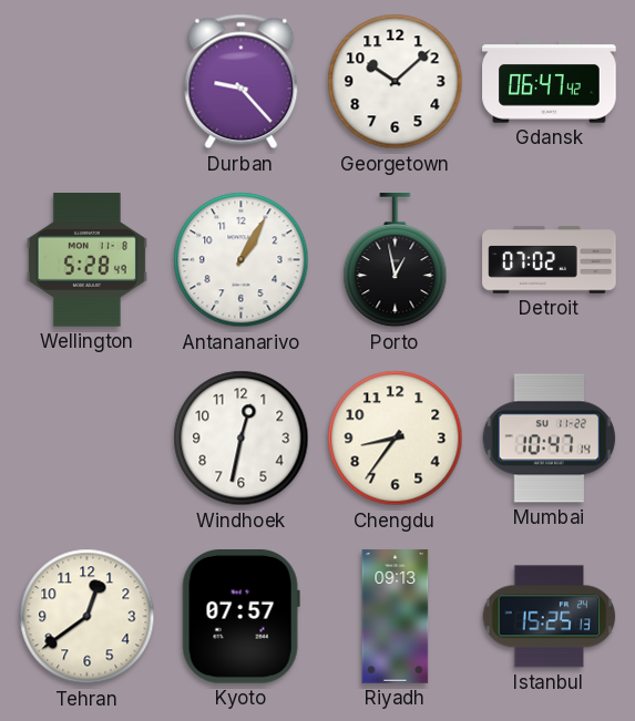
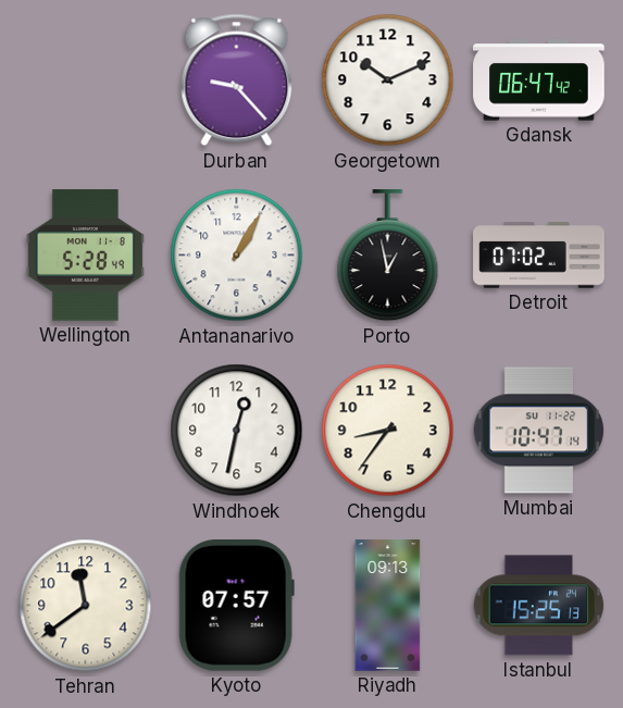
Georgetown: 10:08 -> 10:11 (388, 80)
Tehran: 12:39 -> 11:39 (86, 606)
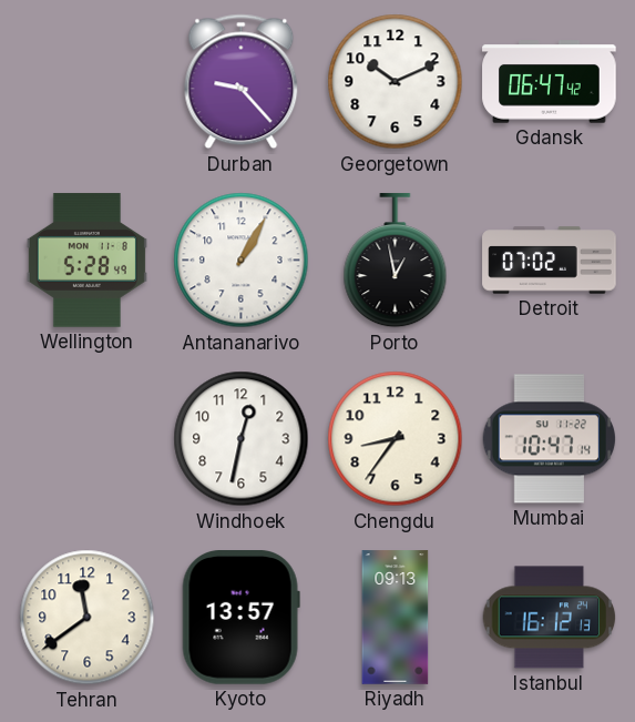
Kyoto: 07:57 -> 13:57 (240, 618)
Istanbul: 15:25 -> 16:12 (550, 618)
